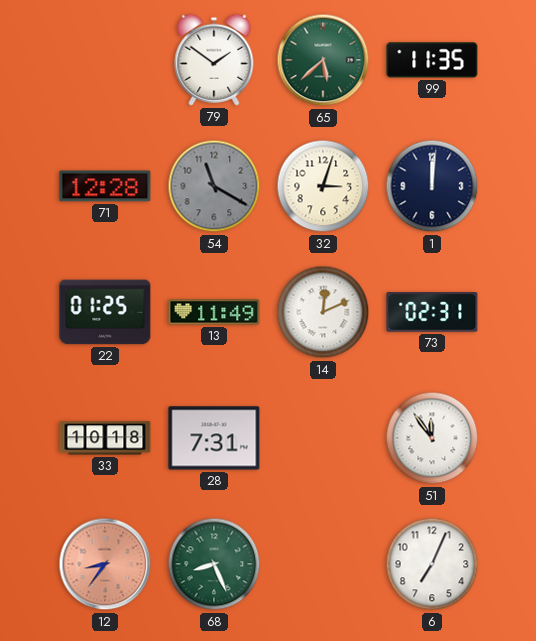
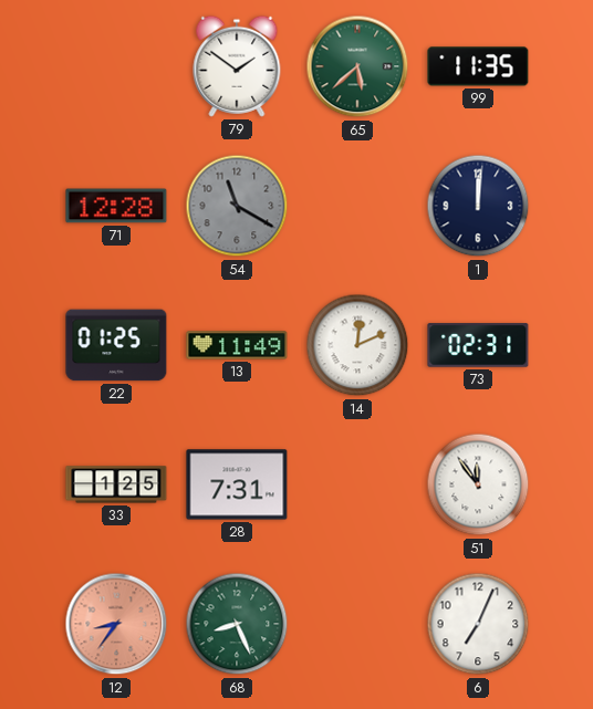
32: 3:03 -> none (323, 186)
33: 10:18 -> 1:25 (116, 484)
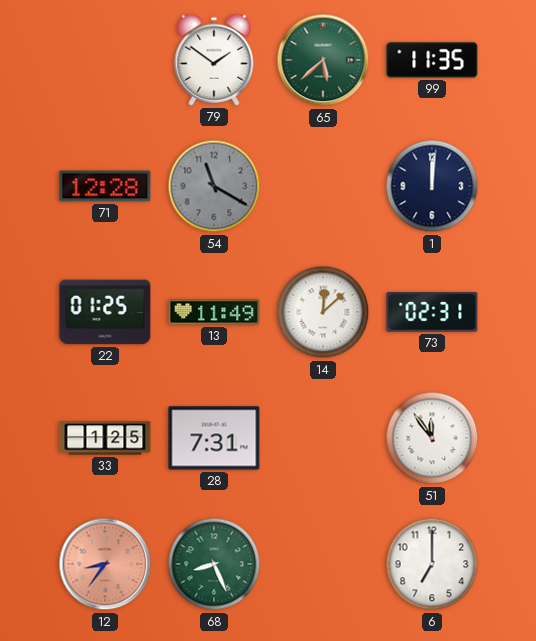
14: 12:11 -> 12:08 (323, 312)
6: 7:04 -> 7:00 (432, 564)
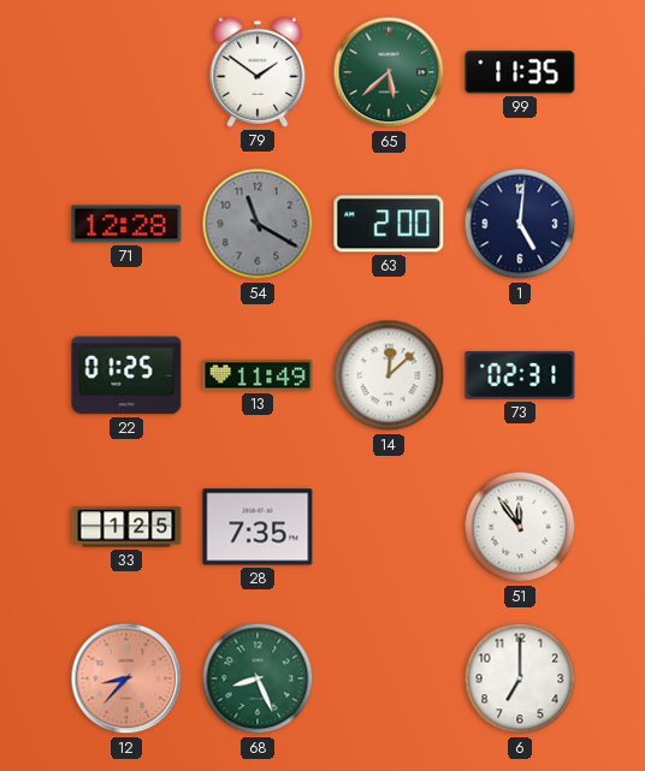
63: none -> 2:00 (389, 224)
1: 12:01 -> 5:01 (520, 224)
28: 7:31 -> 7:35 (258, 527)
12: 8:36 -> 8:37 (126, 678)
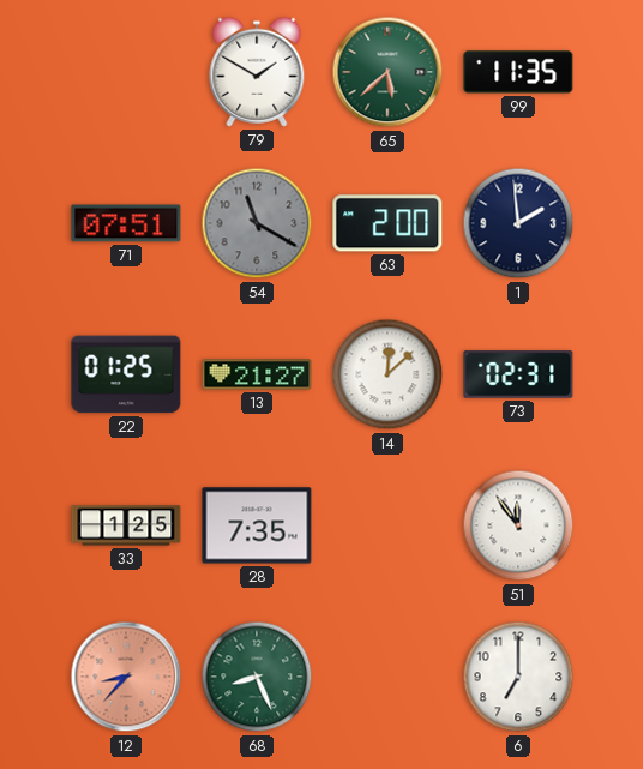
79: 1:51 -> 1:50 (257, 72)
71: 12:28 -> 07:51 (126, 223)
1: 5:01 -> 1:59 (518, 223)
13: 11:49 -> 21:27 (257, 374)
